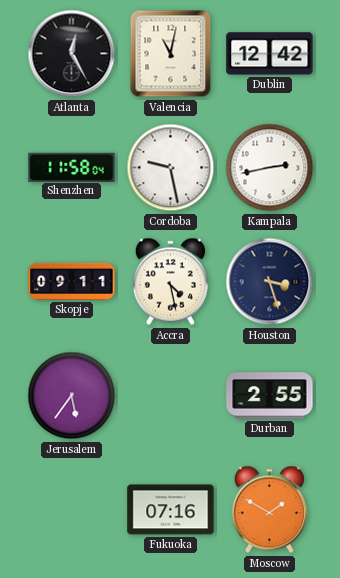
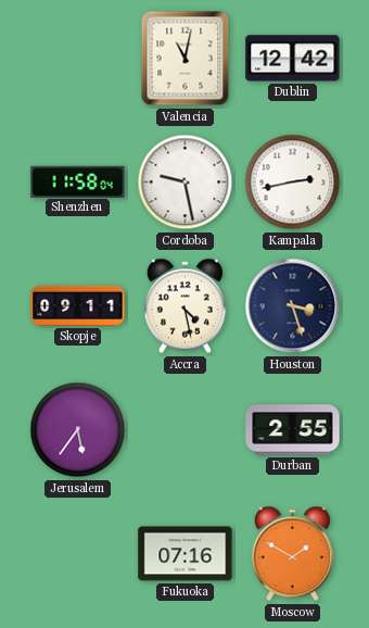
Atlanta: 12:25 -> none (72, 54)
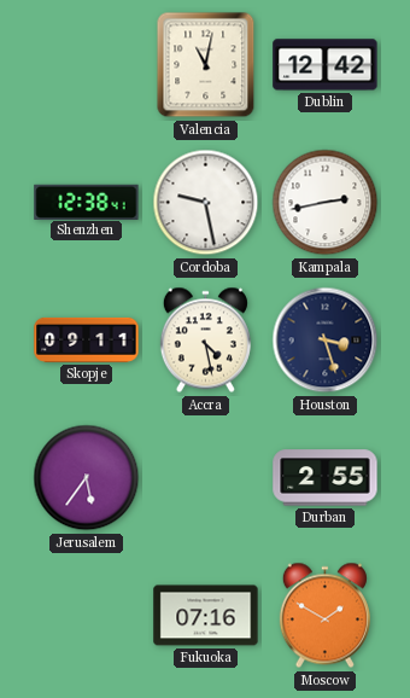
Shenzhen: 11:58 -> 12:38 (87, 202)
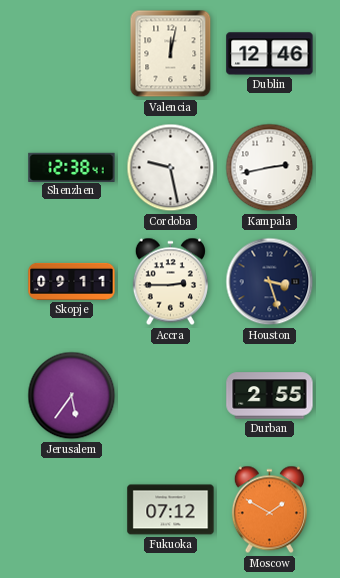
Valencia: 11:02 -> 12:02 (171, 54)
Dublin: 12:42 -> 12:46 (270, 54)
Accra: 4:28 -> 2:45 (170, 282)
Fukuoka: 07:16 -> 07:12 (171, 510)
